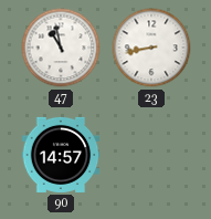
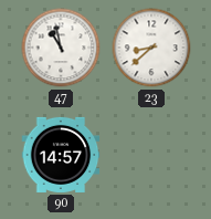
23: 8:43 -> 8:38 (151, 48)
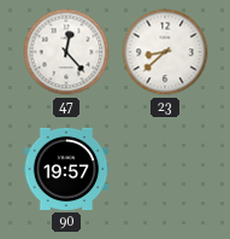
47: 10:58 -> 12:23 (66, 52)
90: 14:57 -> 19:57 (66, 169)
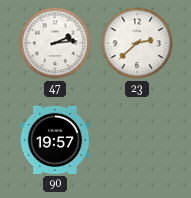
47: 12:23 -> 2:14 (55, 43)
23: 8:38 -> 2:38 (137, 43)
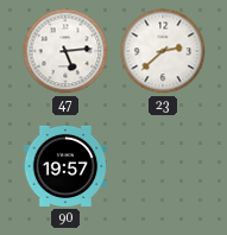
47: 2:14 -> 5:14 (65, 51)
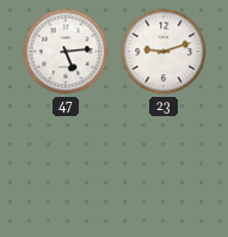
23: 2:38 -> 9:12 (164, 51)
90: 19:57 -> none (65, 166)
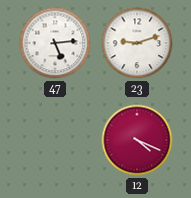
12: none -> 4:19 (137, 140)
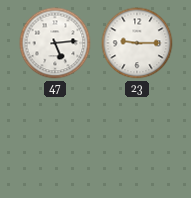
23: 9:12 -> 9:15 (137, 43)
12: 4:19 -> none (137, 140)
